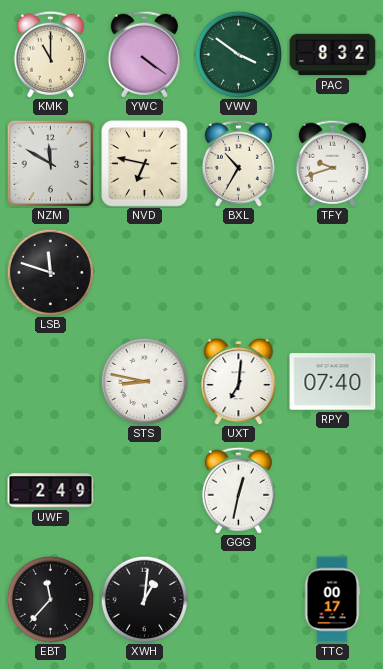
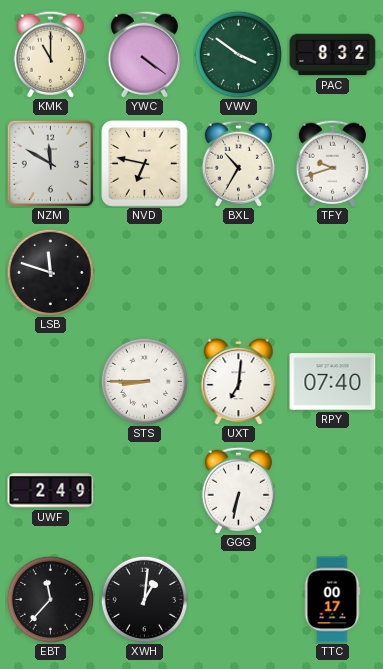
STS: 8:47 -> 8:45 (144, 381)
GGG: 12:32 -> 6:32 (238, 490)
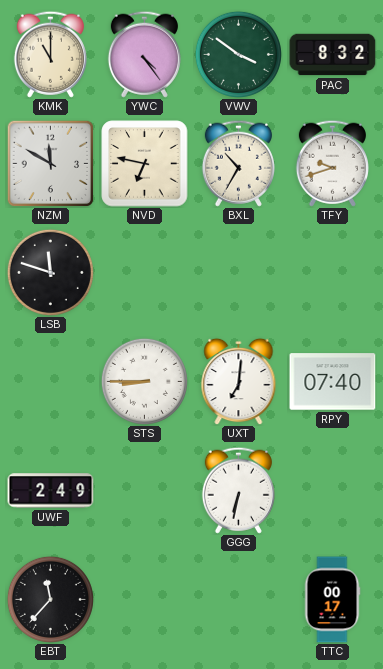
YWC: 4:21 -> 4:24 (144, 54)
XWH: 1:01 -> none (144, 599)
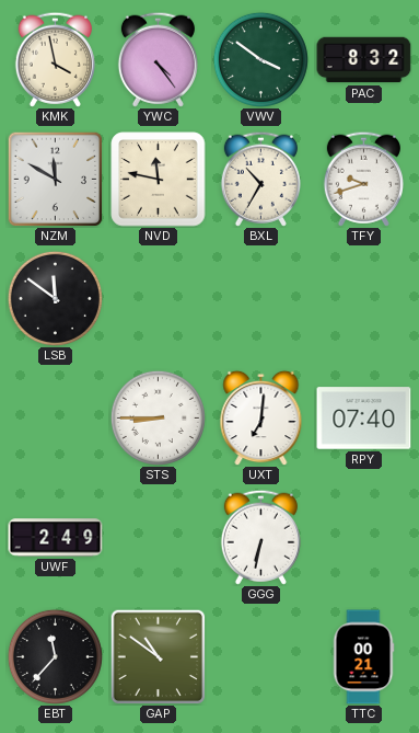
KMK: 11:00 -> 3:58 (55, 59)
NVD: 6:47 -> 11:47 (159, 180)
LSB: 11:48 -> 11:51 (55, 298)
GAP: none -> 10:51 (158, 656)
TTC: 00:17 -> 00:21 (363, 657)
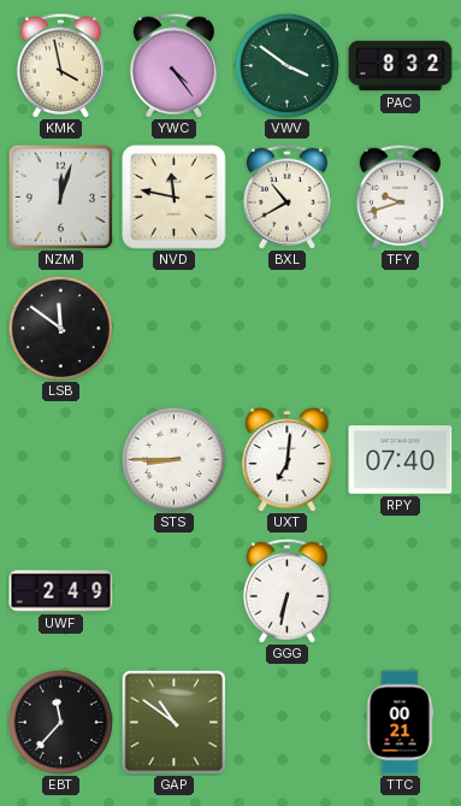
NZM: 11:50 -> 12:03 (60, 196)
BXL: 10:35 -> 10:40 (286, 196)
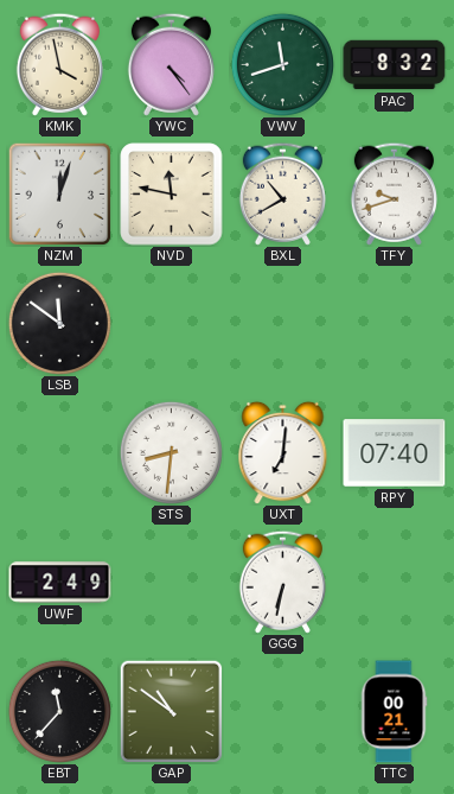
VWV: 3:51 -> 11:42 (282, 64)
STS: 8:45 -> 8:31 (171, 452)
